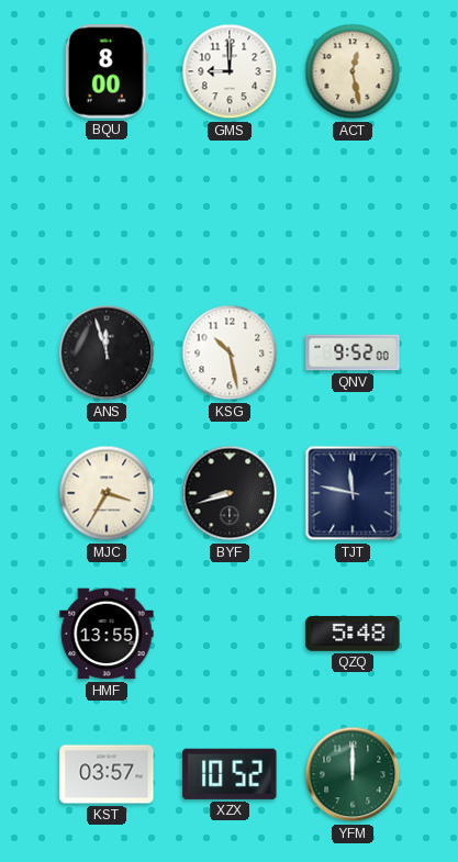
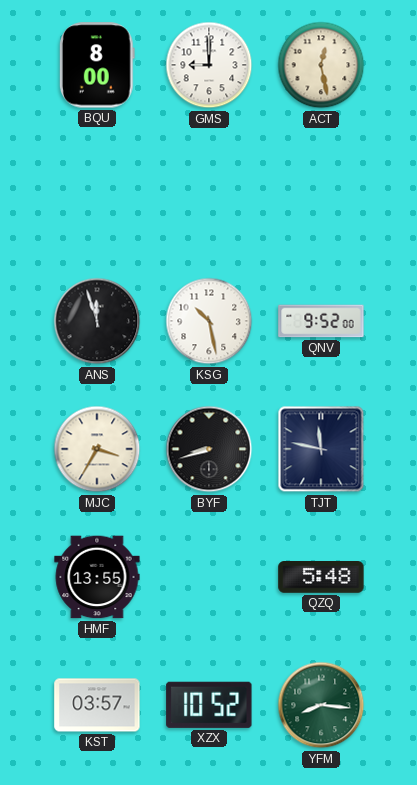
YFM: 12:00 -> 8:16 (321, 705)
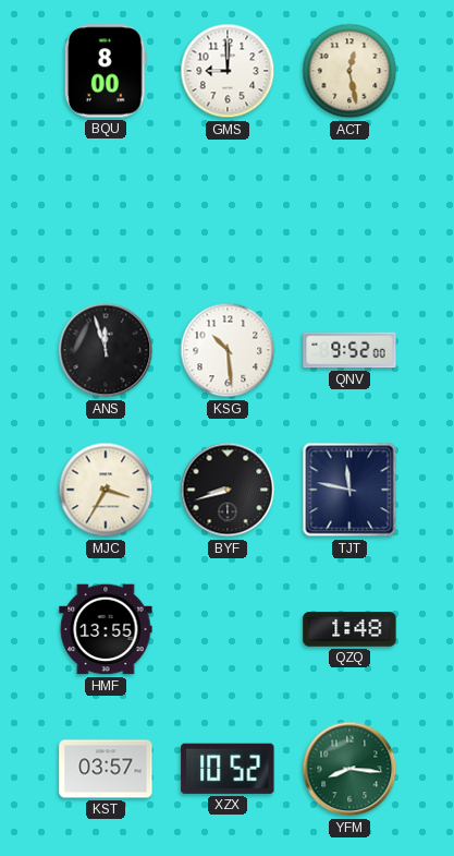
KSG: 10:28 -> 10:29 (228, 350)
QZQ: 5:48 -> 1:48 (349, 630)
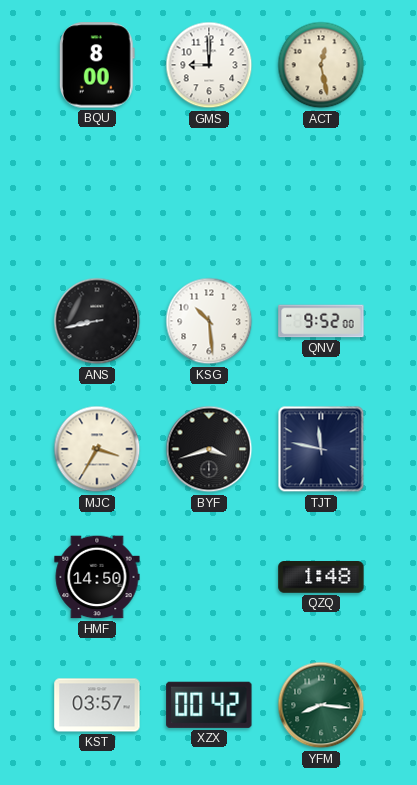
ANS: 11:57 -> 8:43 (97, 321)
BYF: 8:42 -> 3:42 (209, 449)
HMF: 13:55 -> 14:50 (97, 577)
XZX: 10:52 -> 00:42 (209, 705)
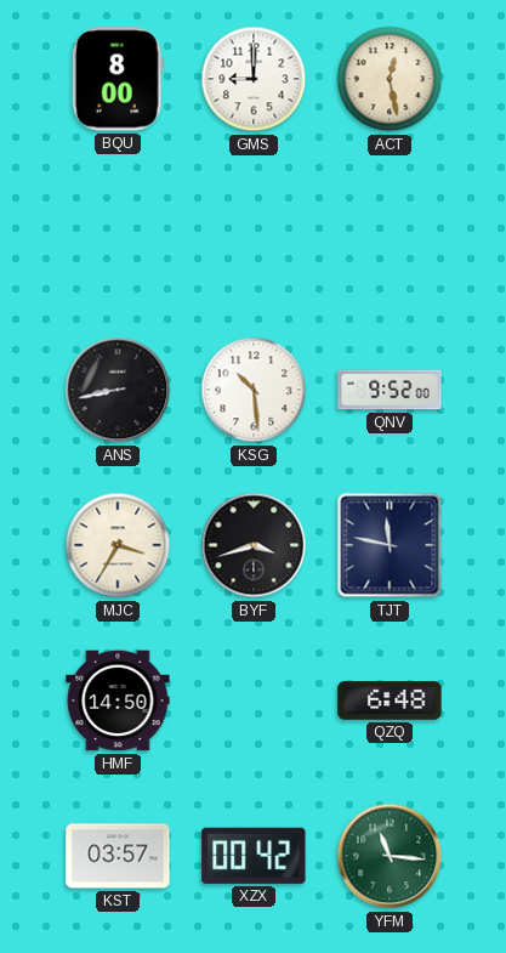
QZQ: 1:48 -> 6:48 (390, 702)
YFM: 8:16 -> 11:16 (390, 856)
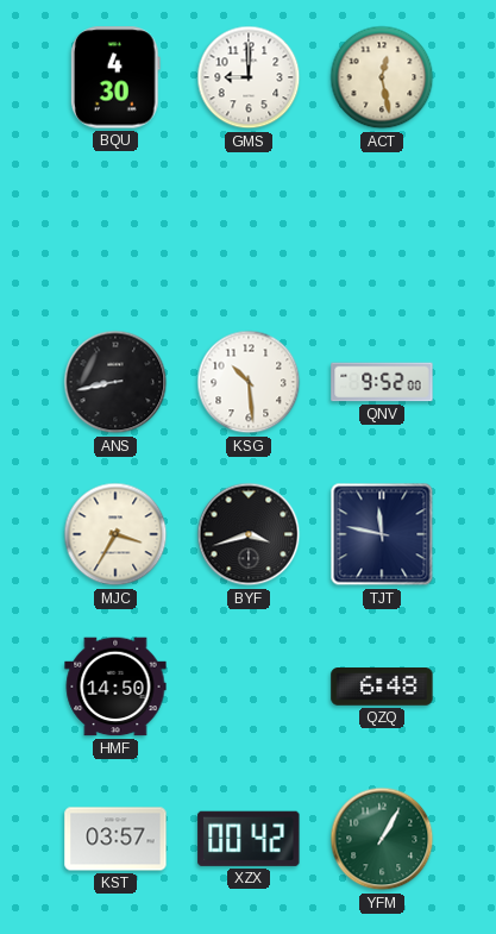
BQU: 8:00 -> 4:30 (115, 77)
YFM: 11:16 -> 1:05 (382, 839)
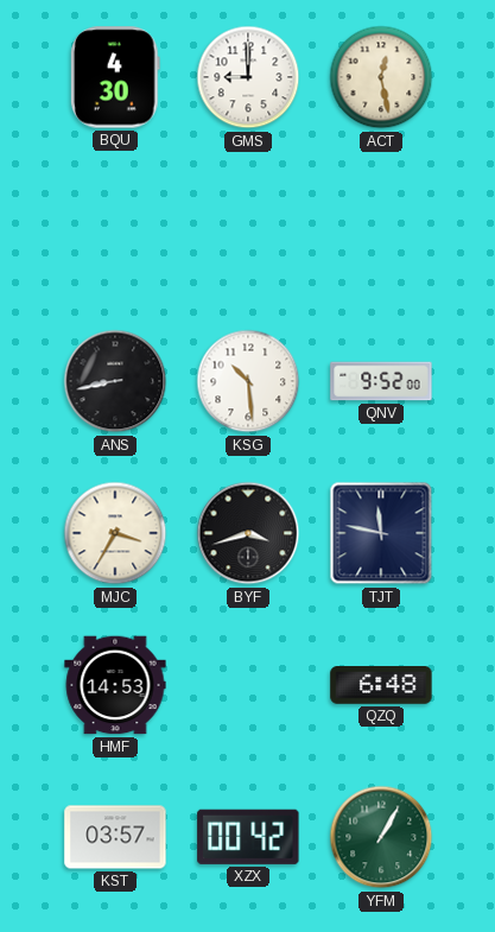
HMF: 14:50 -> 14:53 (115, 685)
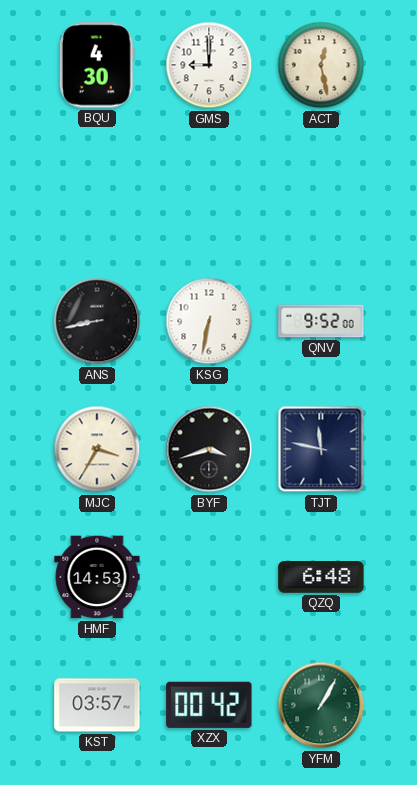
KSG: 10:29 -> 6:32 (209, 321)
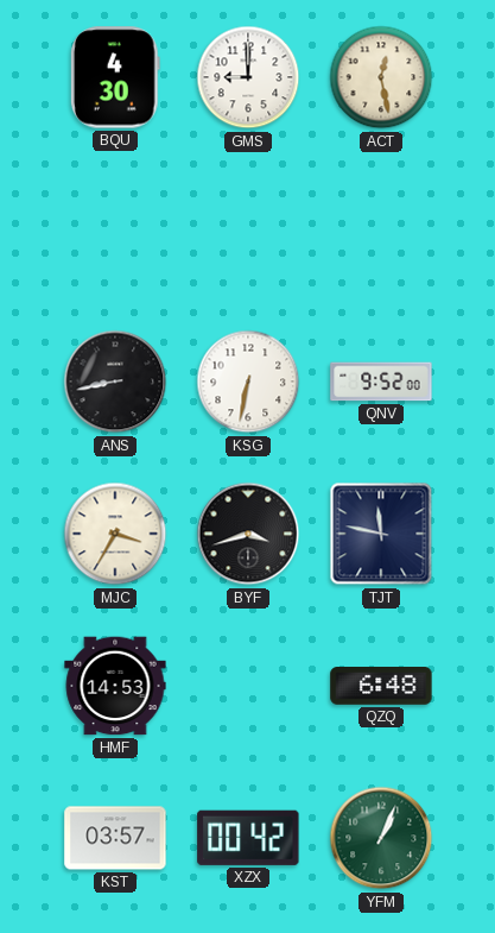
YFM: 1:05 -> 1:04 (381, 838)
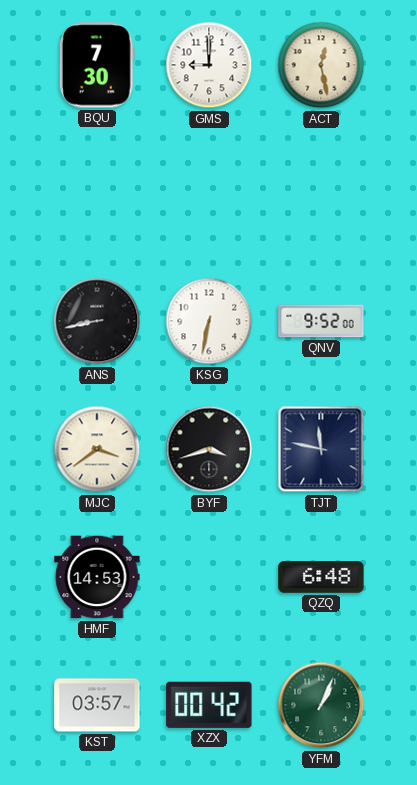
BQU: 4:30 -> 7:30 (97, 65)
MJC: 3:35 -> 3:39 (97, 449)
